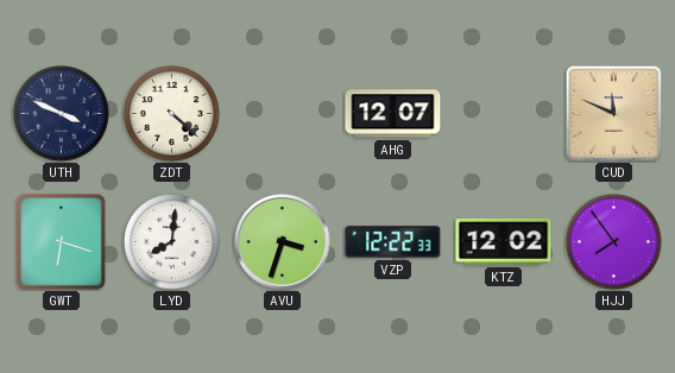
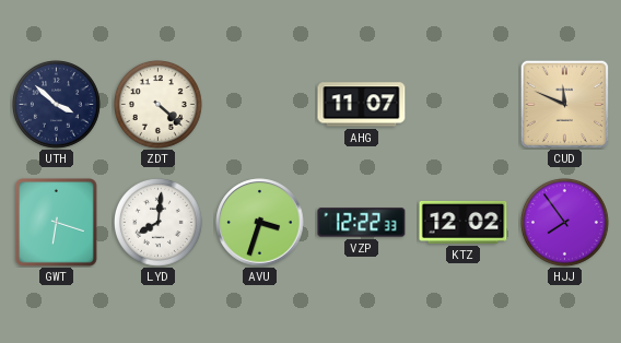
UTH: 3:49 -> 3:52 (57, 105)
AHG: 12:07 -> 11:07 (362, 105)
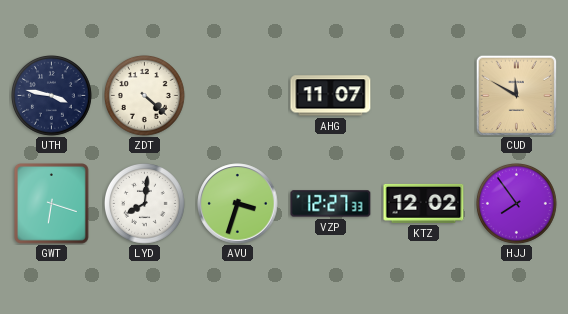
UTH: 3:52 -> 3:47 (52, 96)
CUD: 11:49 -> 11:50 (516, 95)
VZP: 12:22 -> 12:27 (331, 204)
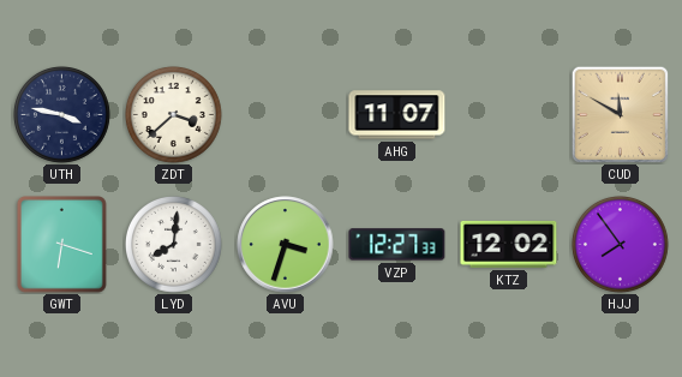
ZDT: 4:22 -> 3:38 (174, 115)
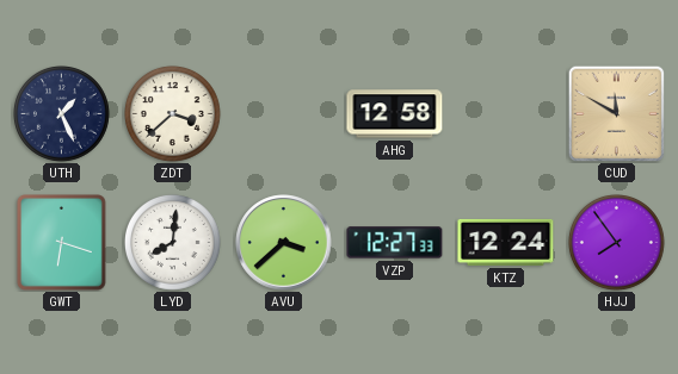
UTH: 3:47 -> 1:26 (62, 114)
AHG: 11:07 -> 12:58 (395, 114)
AVU: 3:33 -> 3:38 (284, 243)
KTZ: 12:02 -> 12:24 (506, 242)
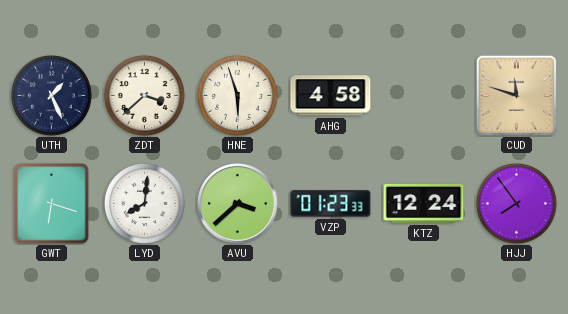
HNE: none -> 5:57 (238, 96)
AHG: 12:58 -> 4:58 (331, 96)
CUD: 11:50 -> 11:48 (516, 95)
VZP: 12:27 -> 01:23 (331, 204)
